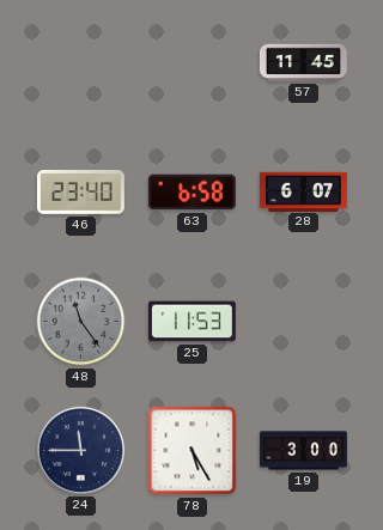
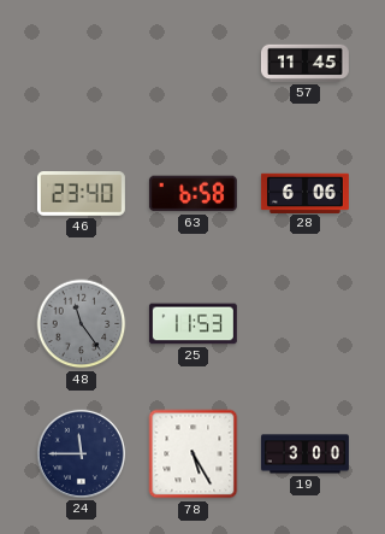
28: 6:07 -> 6:06 (304, 193)
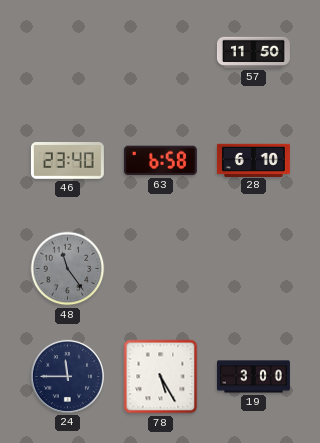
57: 11:45 -> 11:50 (253, 52)
28: 6:06 -> 6:10 (253, 160)
25: 11:53 -> none (192, 324)
